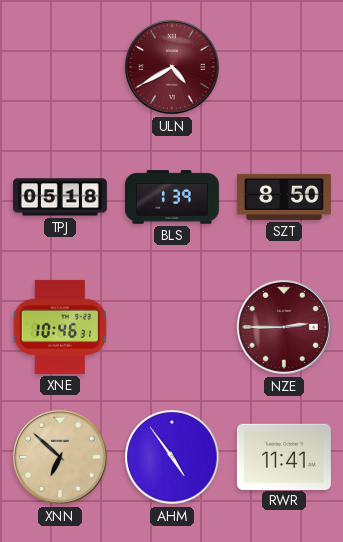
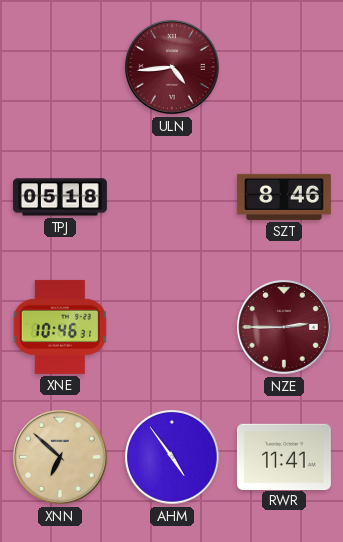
ULN: 4:40 -> 4:44 (172, 67)
BLS: 1:39 -> none (172, 197)
SZT: 8:50 -> 8:46 (284, 197)
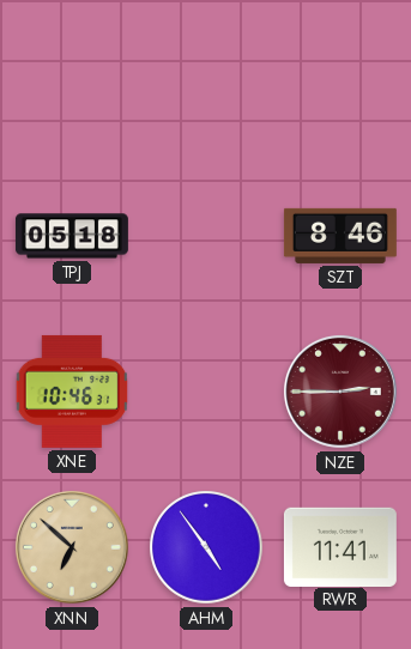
ULN: 4:44 -> none (172, 67)
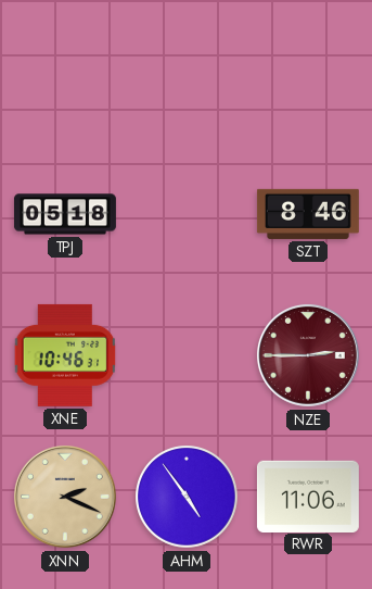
XNN: 6:52 -> 2:19 (65, 497)
RWR: 11:41 -> 11:06 (308, 496)
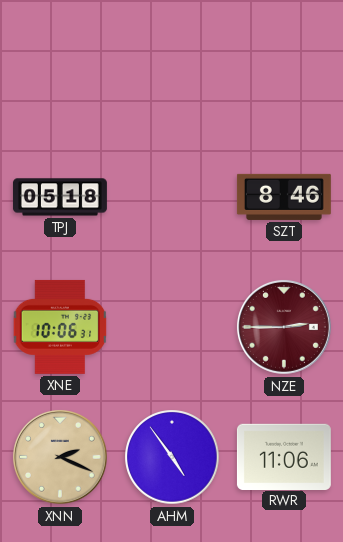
XNE: 10:46 -> 10:06 (60, 327)
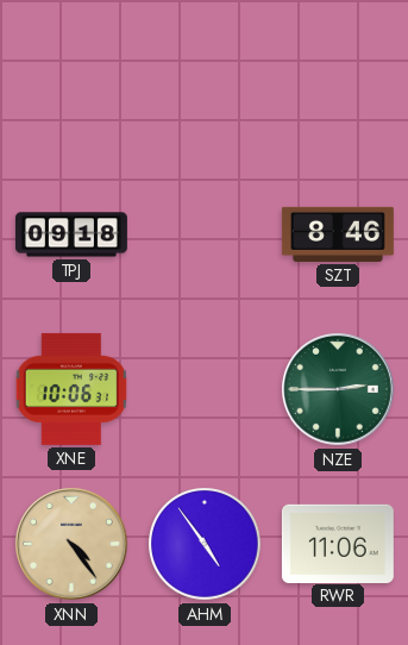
TPJ: 05:18 -> 09:18 (71, 234)
NZE dial: burgundy -> green (338, 389)
XNN: 2:19 -> 4:24 (71, 544)
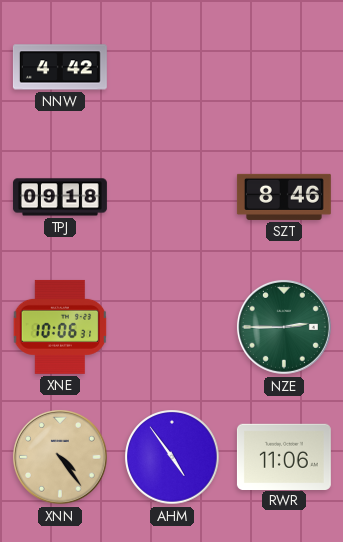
NNW: none -> 4:42 (60, 67)
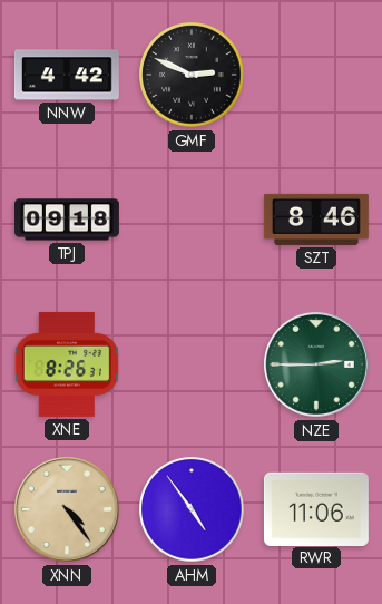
GMF: none -> 2:49 (192, 75)
XNE: 10:06 -> 8:26 (67, 364)
